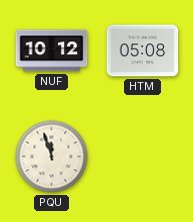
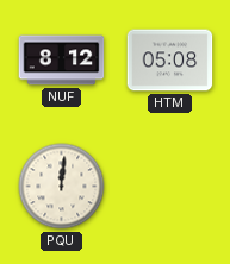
NUF: 10:12 -> 8:12 (62, 61)
PQU: 11:57 -> 12:01 (62, 187)
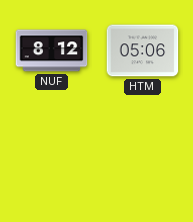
HTM: 05:08 -> 05:06 (143, 51)
PQU: 12:01 -> none (62, 187)
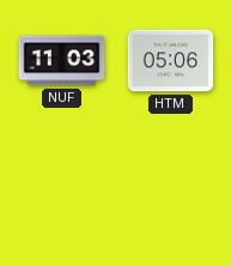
NUF: 8:12 -> 11:03 (62, 61)
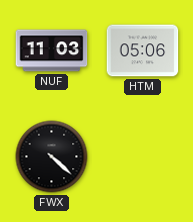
FWX: none -> 4:22 (52, 157)
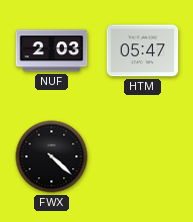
NUF: 11:03 -> 2:03 (52, 51)
HTM: 05:06 -> 05:47 (143, 51)
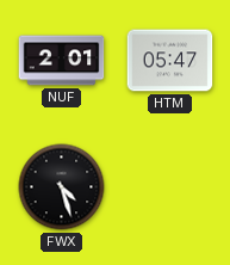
NUF: 2:03 -> 2:01 (62, 61)
FWX: 4:22 -> 4:27 (62, 187)
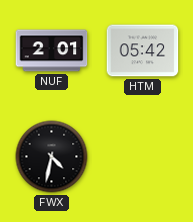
HTM: 05:47 -> 05:42 (143, 51)
FWX: 4:27 -> 4:32 (52, 157)
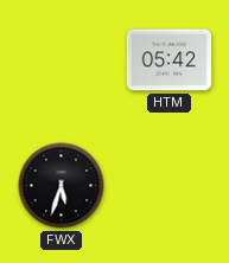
NUF: 2:01 -> none (52, 51)
FWX: 4:32 -> 5:33 (62, 186)
